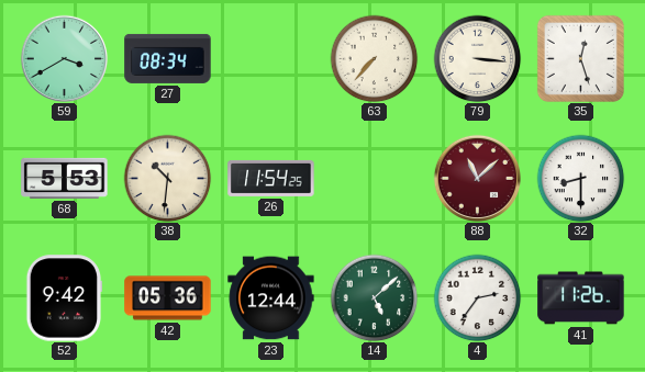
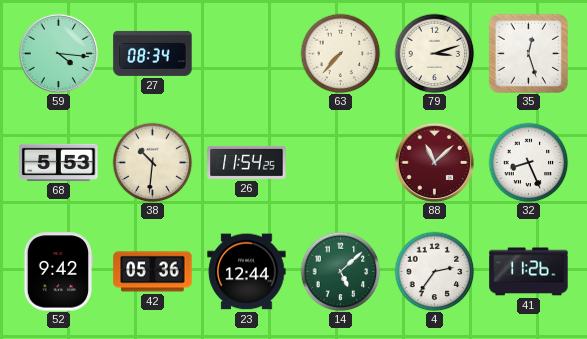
59: 3:40 -> 4:16 (58, 53)
79: 3:16 -> 3:12 (434, 53)
32: 8:30 -> 8:26 (528, 162)
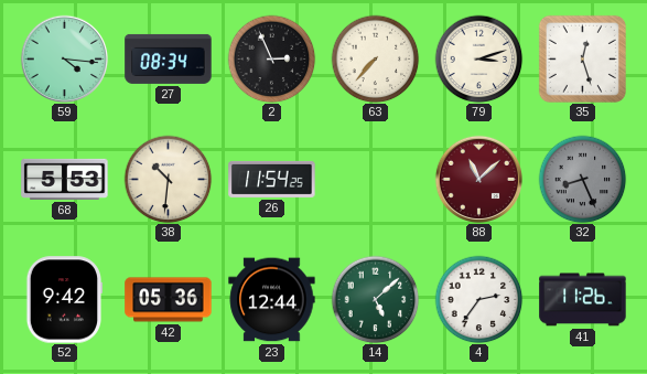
2: none -> 2:56 (271, 58)
32 dial: white -> grey (582, 179)
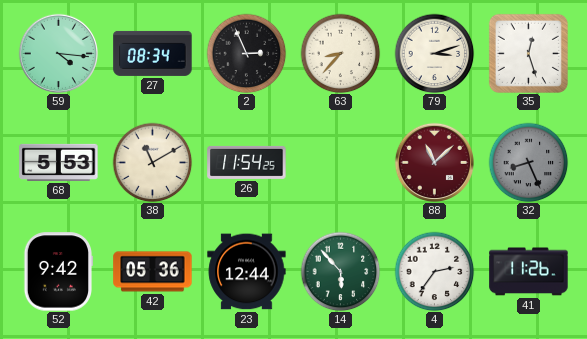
63: 7:37 -> 8:37 (340, 53)
38: 10:31 -> 11:10 (152, 162)
14: 5:08 -> 5:53 (340, 271)
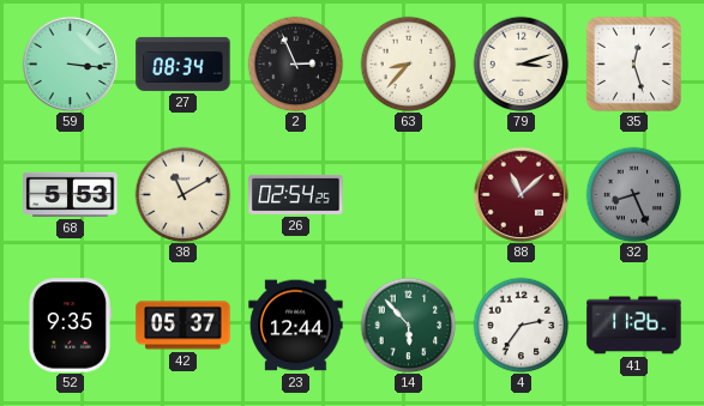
59: 4:16 -> 3:16 (70, 63)
26: 11:54 -> 02:54 (296, 194)
52: 9:42 -> 9:35 (68, 326)
42: 05:36 -> 05:37 (183, 326)
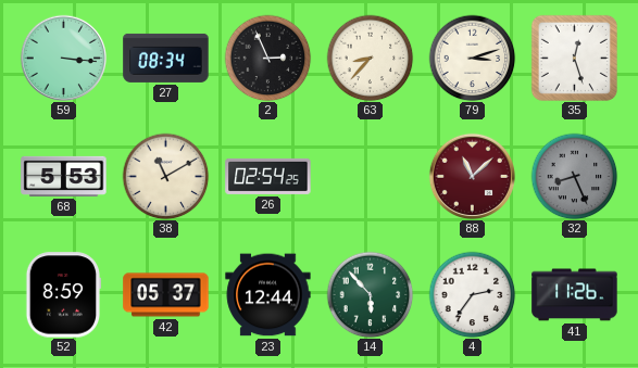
52: 9:35 -> 8:59 (62, 295)
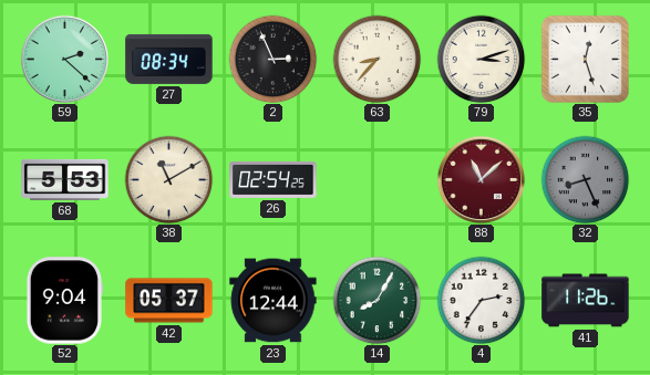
59: 3:16 -> 2:22 (64, 59)
52: 8:59 -> 9:04 (63, 301)
14: 5:53 -> 8:05 (376, 300)
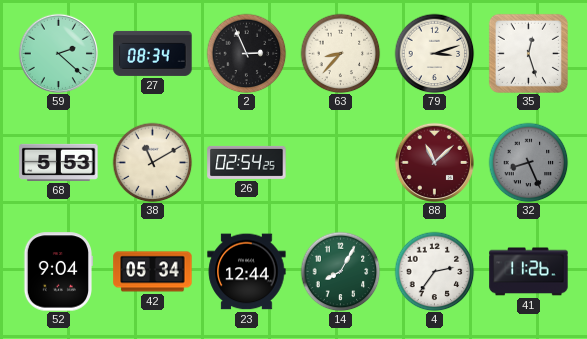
42: 05:37 -> 05:34 (153, 272)
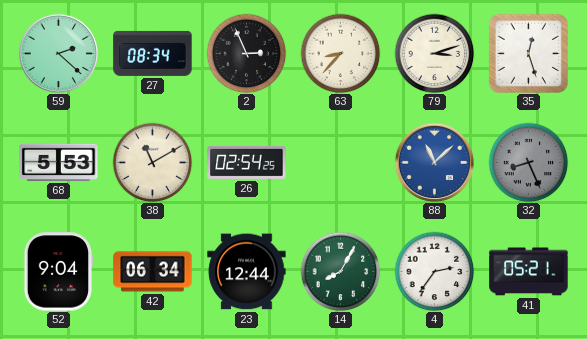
88 dial: burgundy -> blue (434, 162)
42: 05:34 -> 06:34 (153, 272)
41: 11:26 -> 05:21 (529, 272)
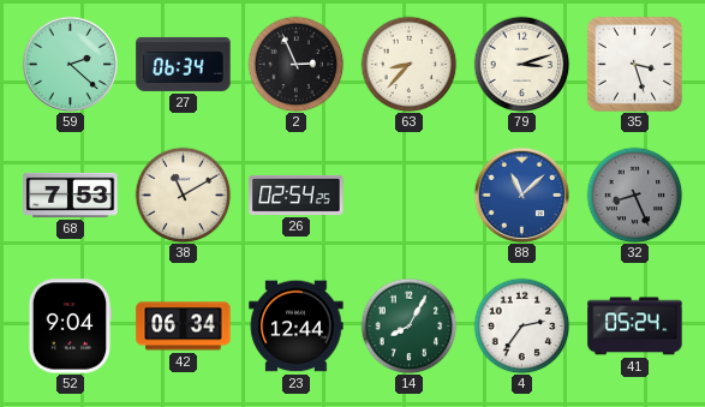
27: 08:34 -> 06:34 (184, 64)
35: 12:27 -> 3:27 (634, 64)
68: 5:53 -> 7:53 (71, 194)
41: 05:21 -> 05:24 (635, 327)
